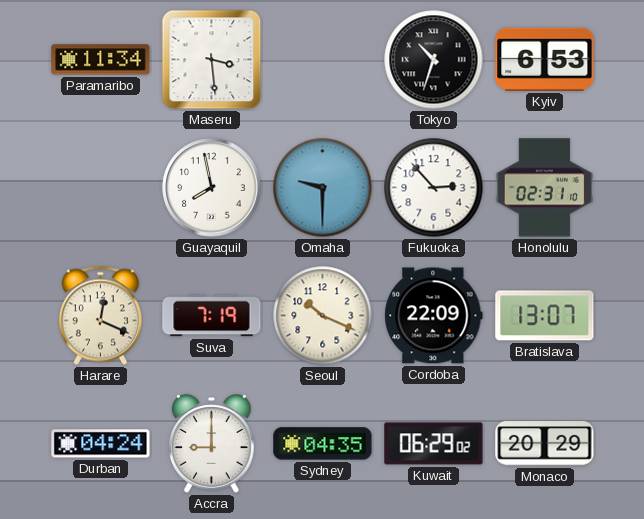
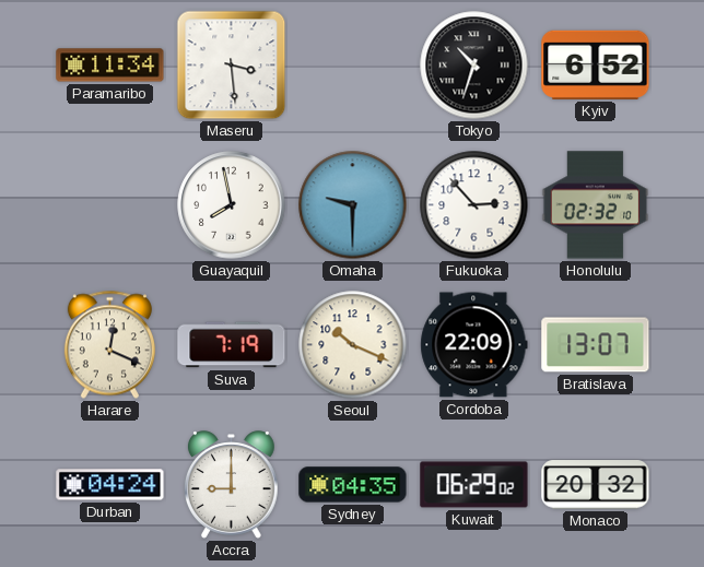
Kyiv: 6:53 -> 6:52 (596, 64)
Honolulu: 02:31 -> 02:32 (596, 205)
Monaco: 20:29 -> 20:32 (596, 485)
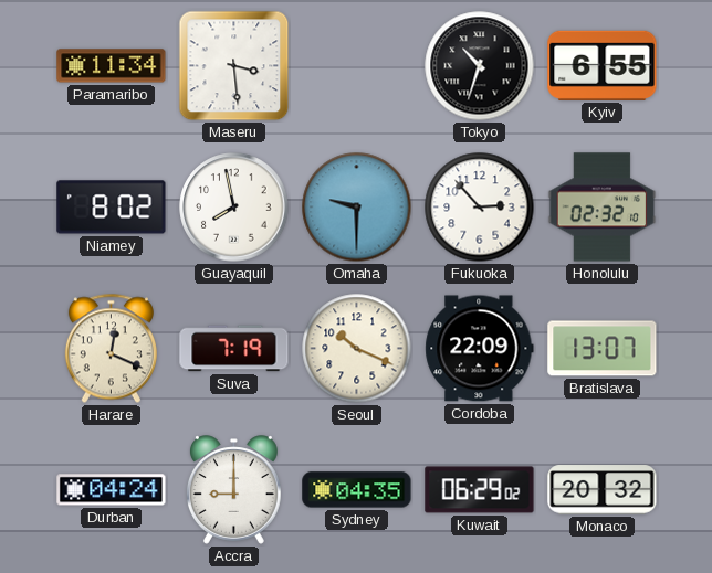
Kyiv: 6:52 -> 6:55 (603, 65)
Niamey: none -> 8:02 (112, 208)
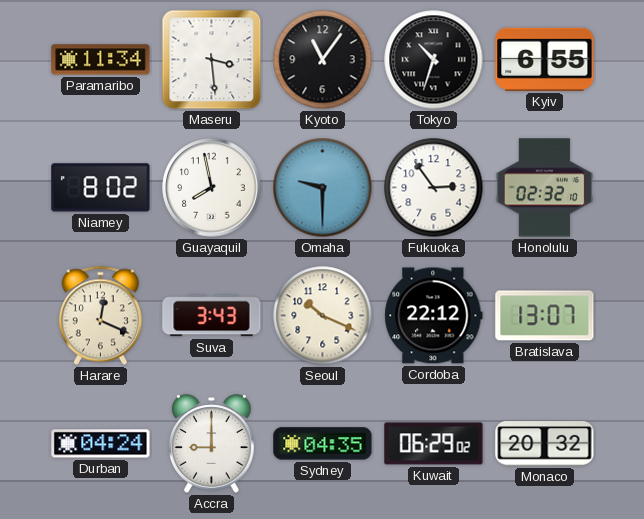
Kyoto: none -> 11:06 (323, 60)
Fukuoka: 2:53 -> 2:54 (434, 188)
Suva: 7:19 -> 3:43 (212, 316)
Cordoba: 22:09 -> 22:12 (434, 316)
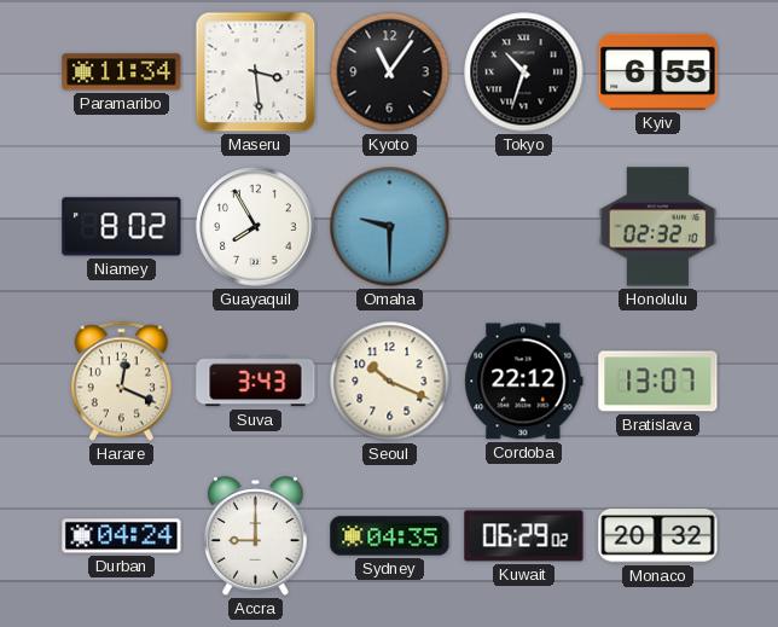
Guayaquil: 7:58 -> 7:55 (256, 227)
Fukuoka: 2:54 -> none (434, 188)
